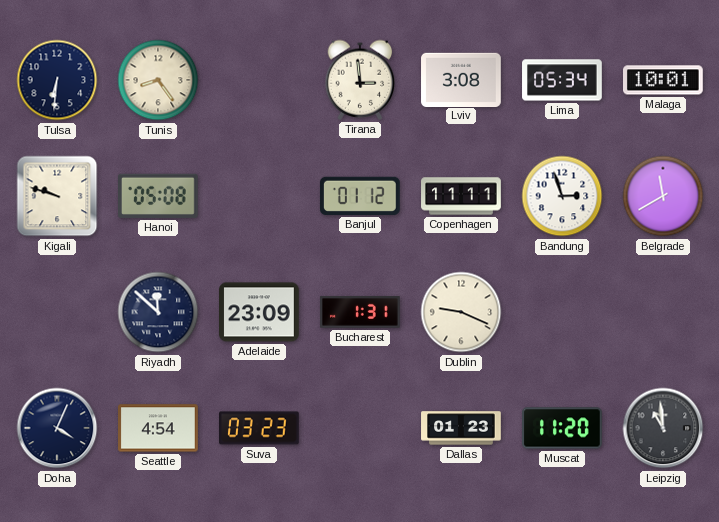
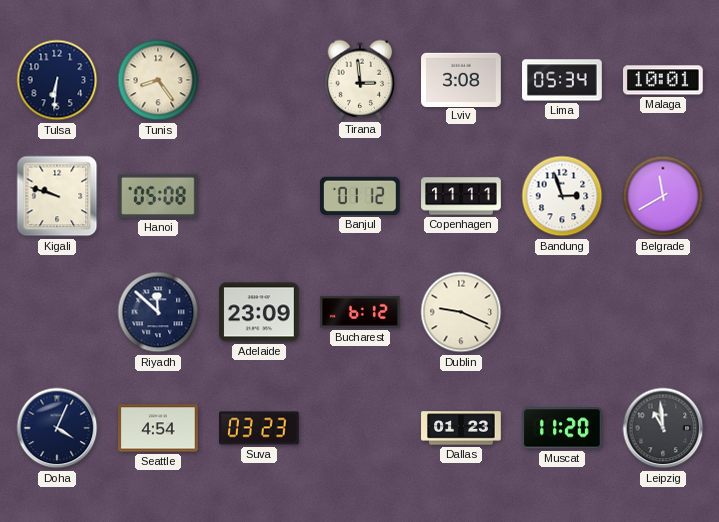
Bucharest: 1:31 -> 6:12 (361, 312)
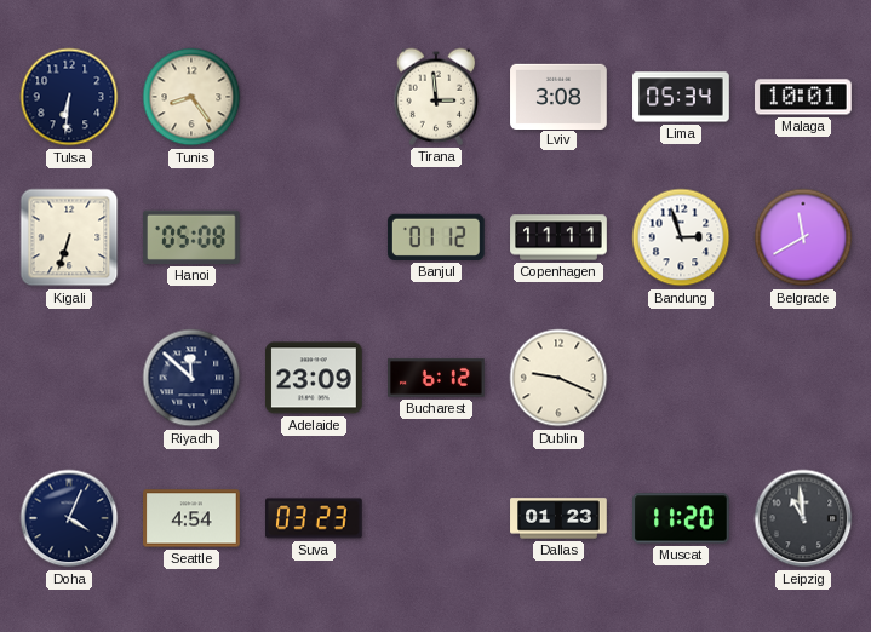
Kigali: 9:48 -> 6:33 (69, 237)
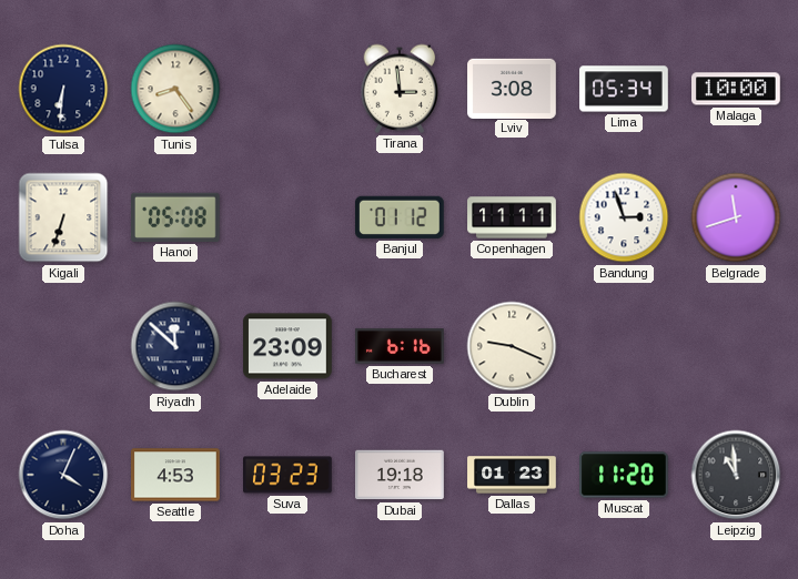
Malaga: 10:01 -> 10:00 (737, 89)
Belgrade: 11:40 -> 11:42 (736, 217)
Bucharest: 6:12 -> 6:16 (401, 346)
Seattle: 4:54 -> 4:53 (175, 475)
Dubai: none -> 19:18 (400, 475)
